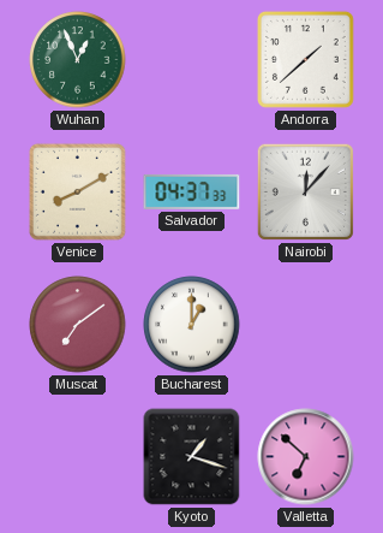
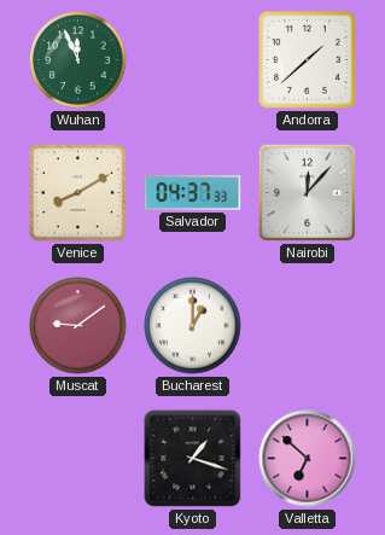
Wuhan: 12:56 -> 11:56 (78, 60)
Muscat: 7:09 -> 9:09 (78, 326)
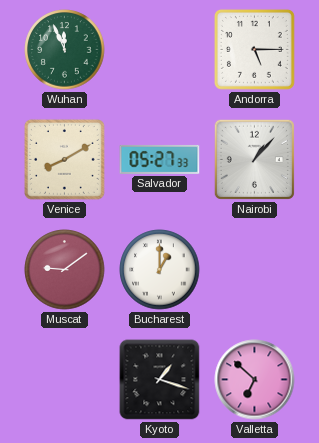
Andorra: 1:38 -> 5:15 (254, 49)
Salvador: 04:37 -> 05:27 (160, 159)
Nairobi: 12:07 -> 1:07 (254, 159)
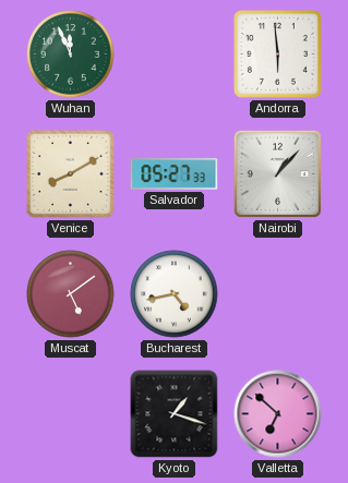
Andorra: 5:15 -> 5:59 (277, 53)
Muscat: 9:09 -> 5:09 (71, 294)
Bucharest: 1:00 -> 4:43 (175, 294)
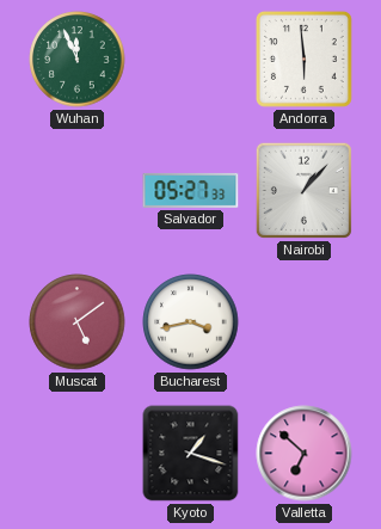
Venice: 8:10 -> none (70, 173)
Bucharest: 4:43 -> 3:43 (191, 322)
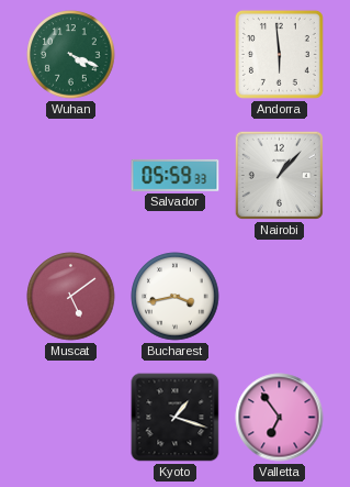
Wuhan: 11:56 -> 4:19 (71, 55)
Salvador: 05:27 -> 05:59 (176, 175)
Valletta: 6:52 -> 6:54 (280, 418)
